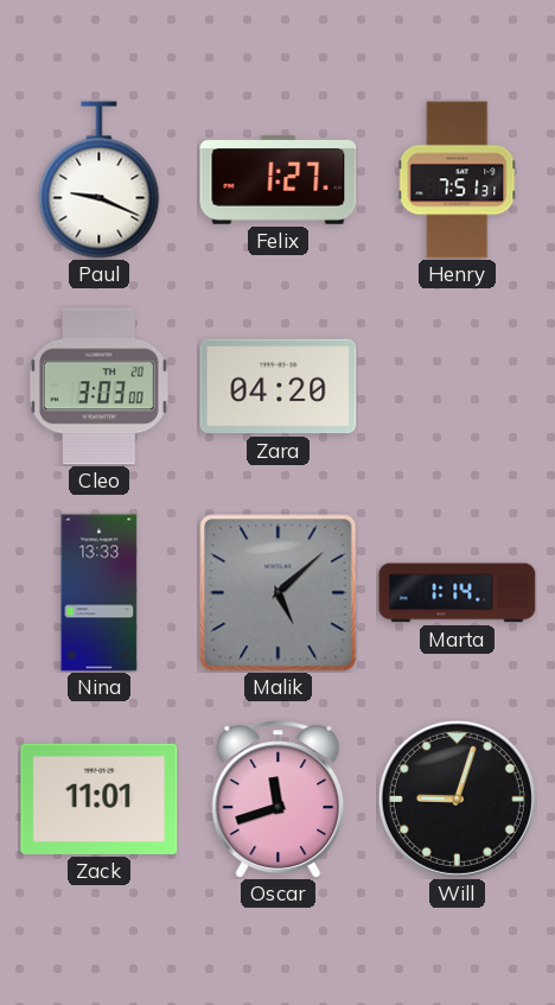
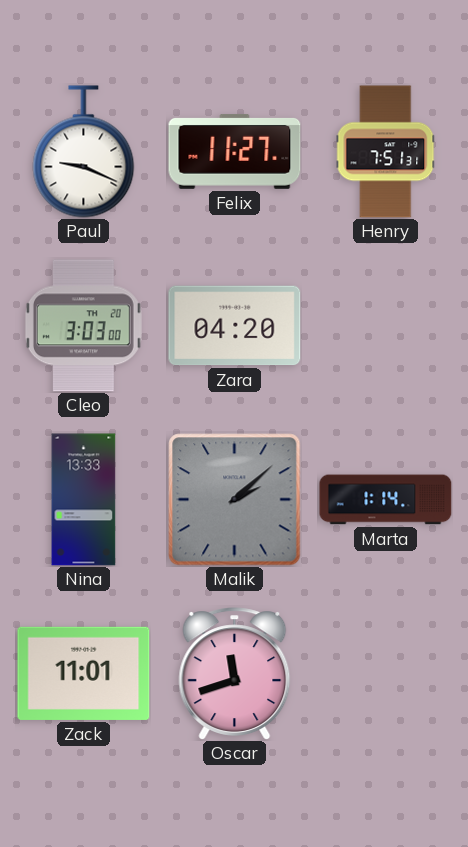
Felix: 1:27 -> 11:27 (235, 152)
Malik: 5:08 -> 2:08 (235, 500)
Will: 9:03 -> none (457, 799)
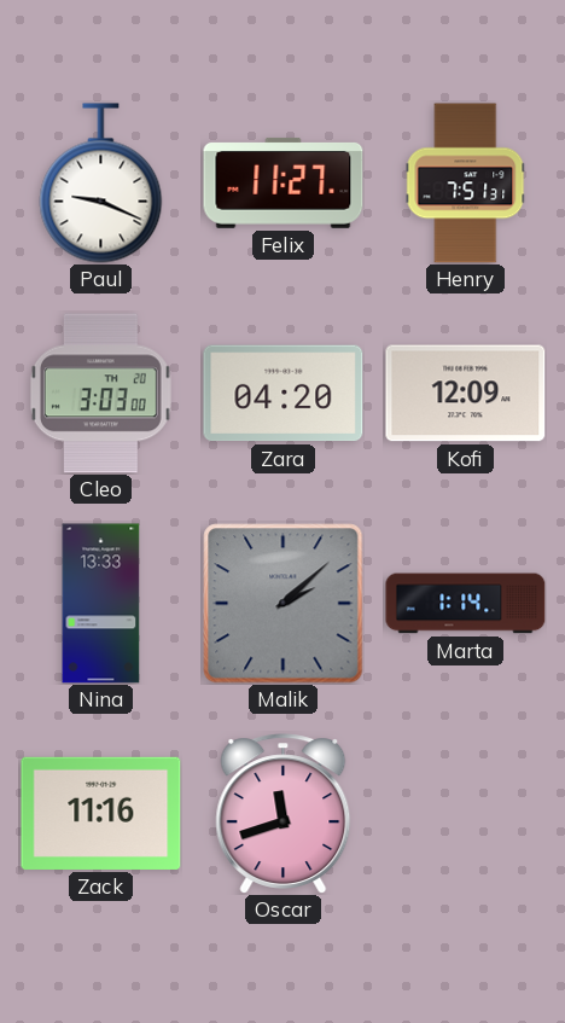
Kofi: none -> 12:09 (466, 394)
Zack: 11:01 -> 11:16 (101, 813)
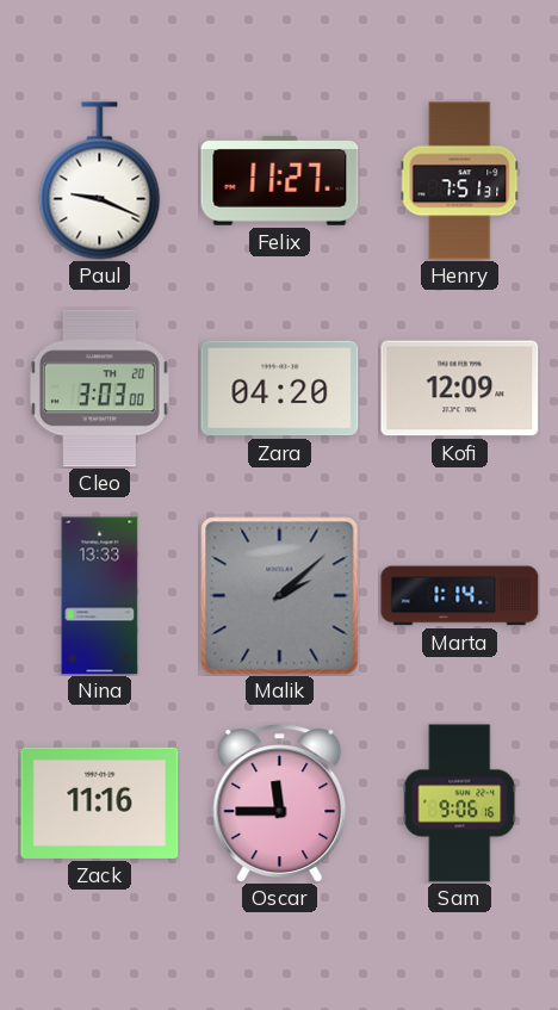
Oscar: 11:42 -> 11:45 (280, 803)
Sam: none -> 9:06 (460, 804)
